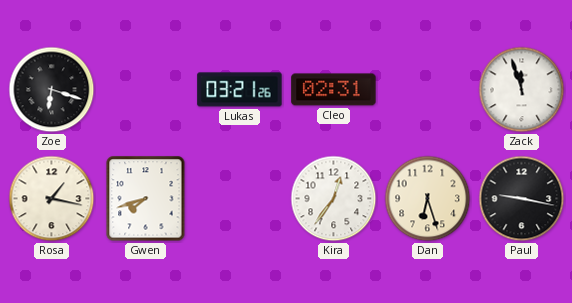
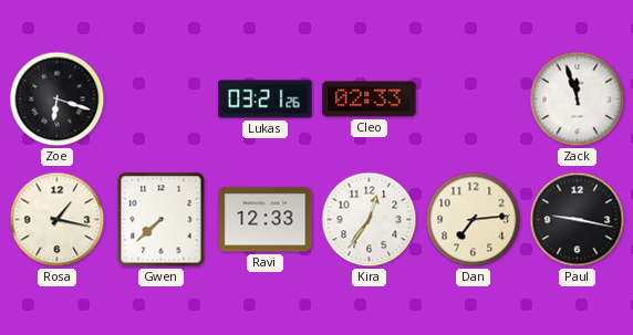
Cleo: 02:31 -> 02:33 (370, 100)
Gwen: 7:42 -> 7:38 (162, 220)
Ravi: none -> 12:33 (266, 220)
Dan: 6:27 -> 7:14 (474, 220)
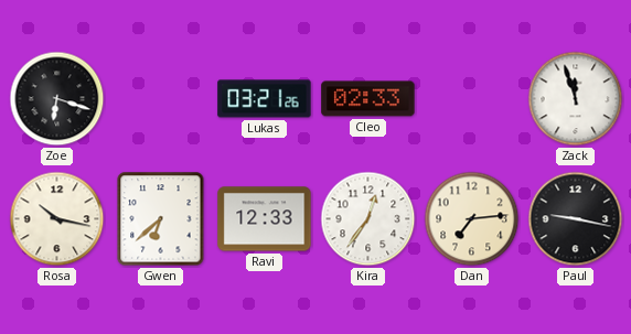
Rosa: 1:17 -> 10:17 (57, 219)
Gwen: 7:38 -> 6:38 (161, 219)
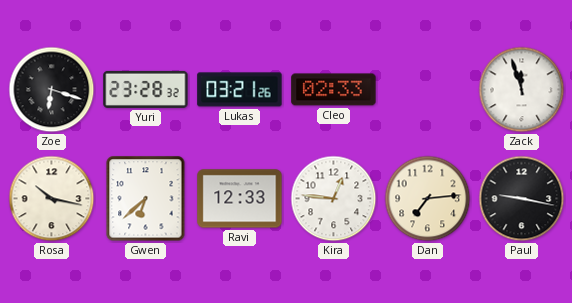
Yuri: none -> 23:28 (146, 89)
Kira: 12:36 -> 12:46 (334, 199)
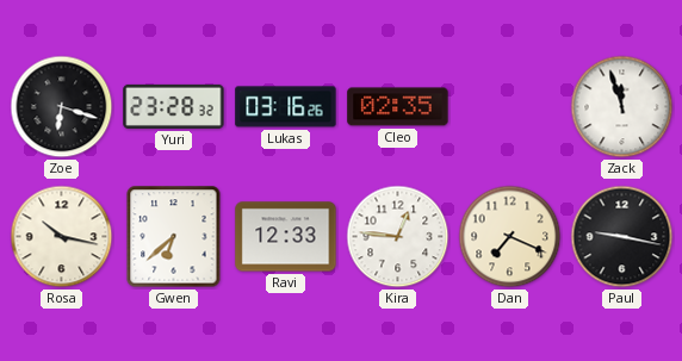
Lukas: 03:21 -> 03:16 (286, 107)
Cleo: 02:33 -> 02:35 (398, 107)
Dan: 7:14 -> 7:19 (510, 237)
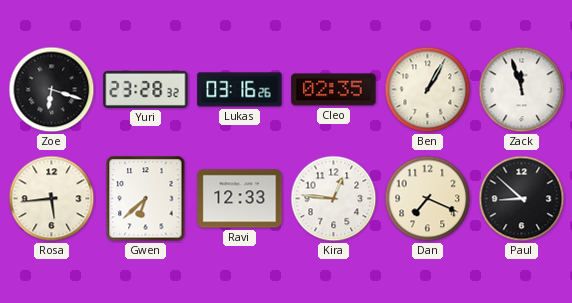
Ben: none -> 1:05 (428, 90)
Rosa: 10:17 -> 5:44 (52, 199)
Paul: 9:17 -> 8:52 (522, 199)
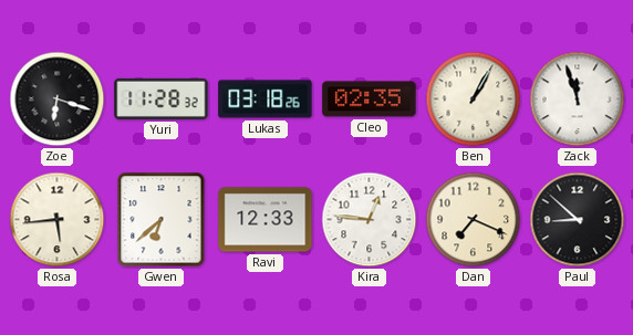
Yuri: 23:28 -> 11:28 (162, 98)
Lukas: 03:16 -> 03:18 (266, 100)
